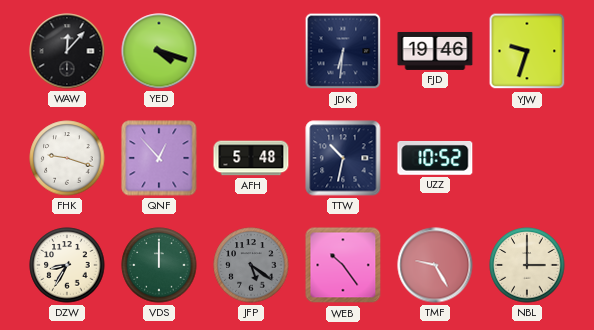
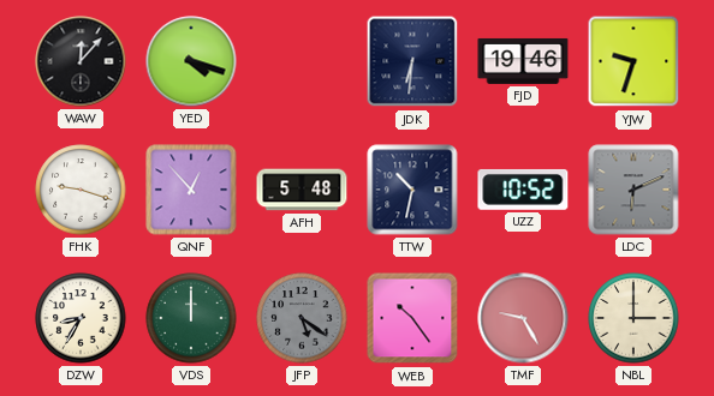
LDC: none -> 6:11 (633, 190)
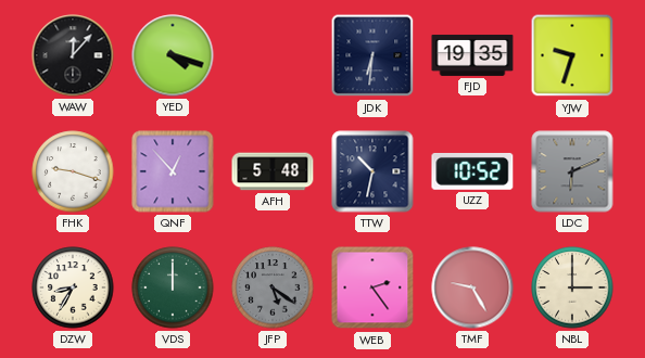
FJD: 19:46 -> 19:35 (472, 55)
WEB: 10:24 -> 2:24 (372, 287)
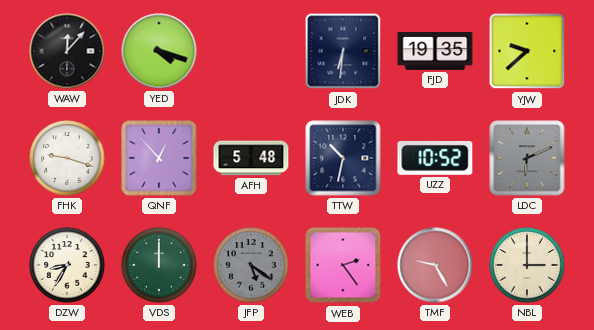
YJW: 9:33 -> 9:38 (527, 51)
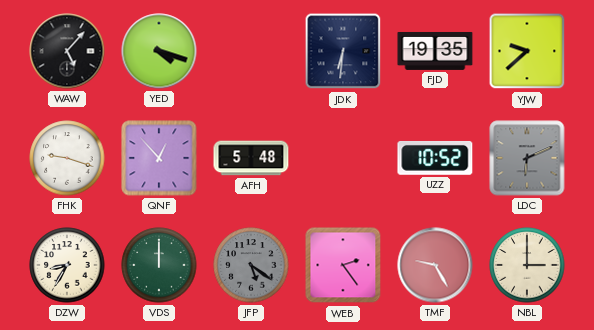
WAW: 12:07 -> 5:07 (67, 51)
TTW: 10:32 -> none (343, 158)
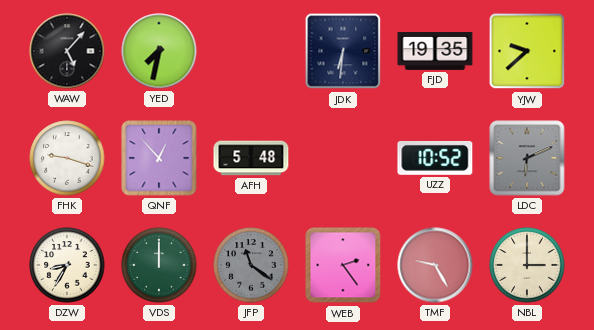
YED: 4:18 -> 7:32 (159, 51)
JFP: 5:21 -> 11:21 (251, 265)
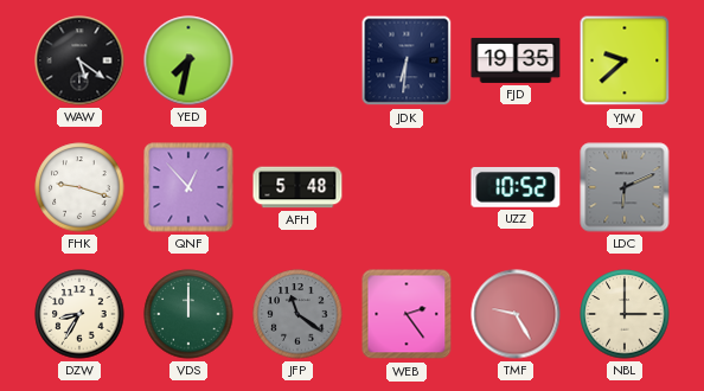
WAW: 5:07 -> 5:21 (79, 60)
